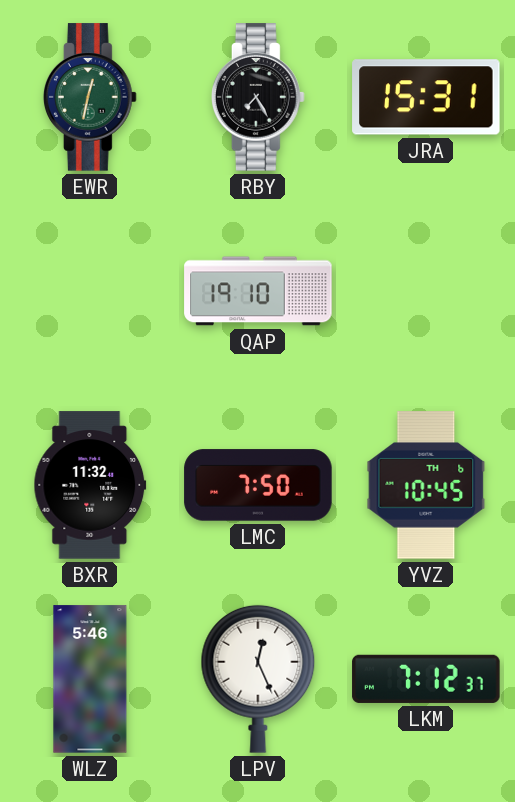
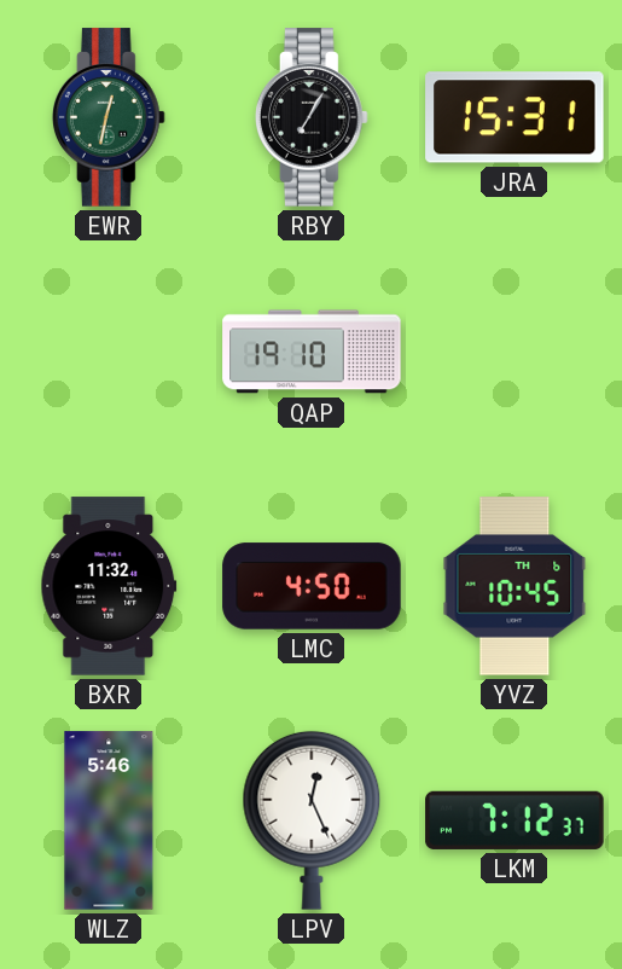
RBY: 7:25 -> 7:05 (312, 117)
LMC: 7:50 -> 4:50 (312, 586)
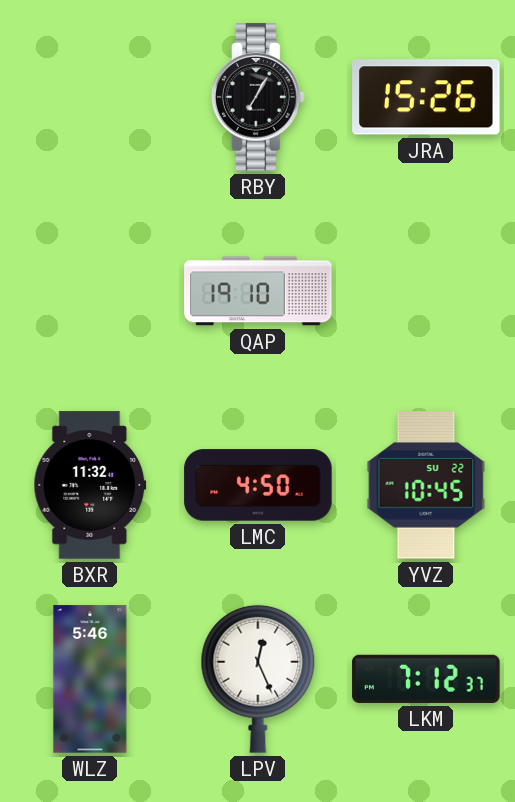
EWR: 12:32 -> none (109, 117)
JRA: 15:31 -> 15:26 (426, 97)
YVZ date: TH 6 -> SU 22 (426, 485)
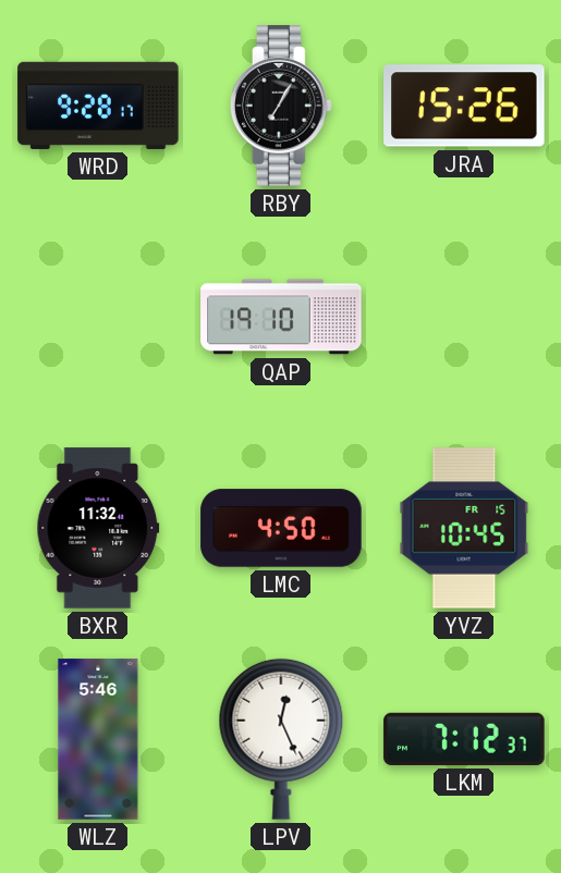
WRD: none -> 9:28 (98, 106)
YVZ date: SU 22 -> FR 15 (464, 528)
